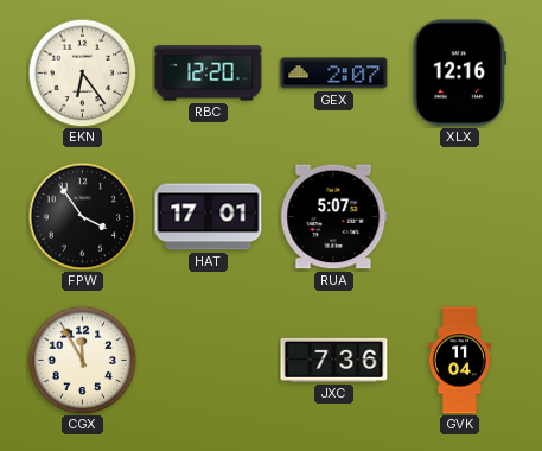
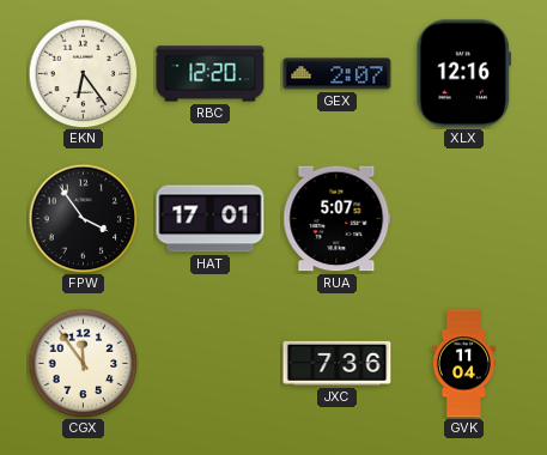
CGX: 11:55 -> 11:54 (83, 363)
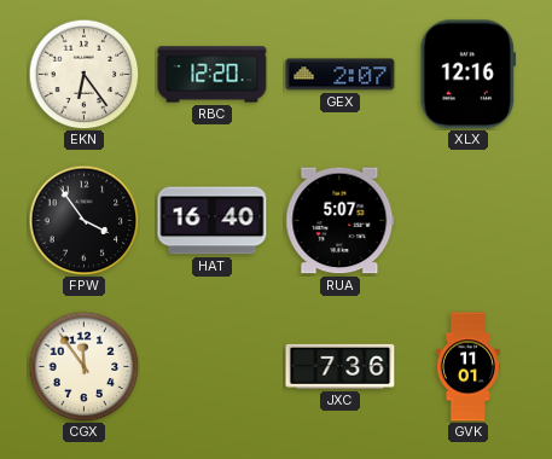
HAT: 17:01 -> 16:40 (213, 221)
GVK: 11:04 -> 11:01 (467, 367)
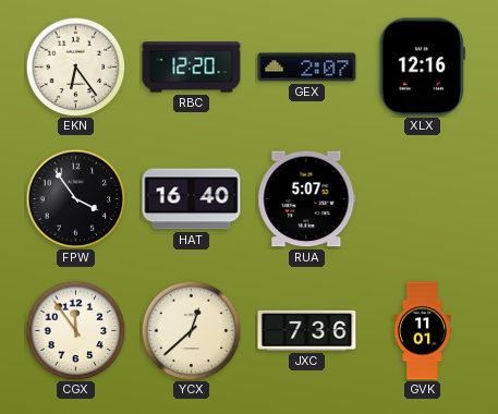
YCX: none -> 12:38 (191, 330)
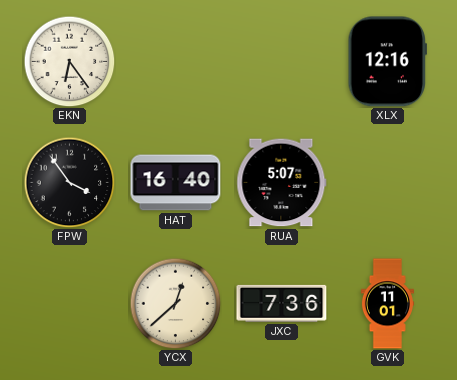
RBC: 12:20 -> none (192, 68)
GEX: 2:07 -> none (307, 68)
CGX: 11:54 -> none (75, 330)
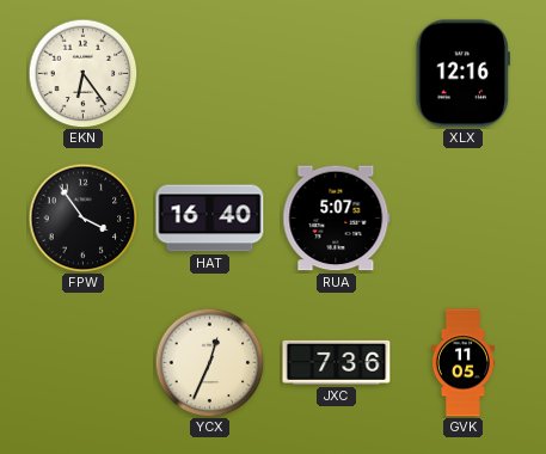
YCX: 12:38 -> 12:34 (209, 362)
GVK: 11:01 -> 11:05 (462, 363)
